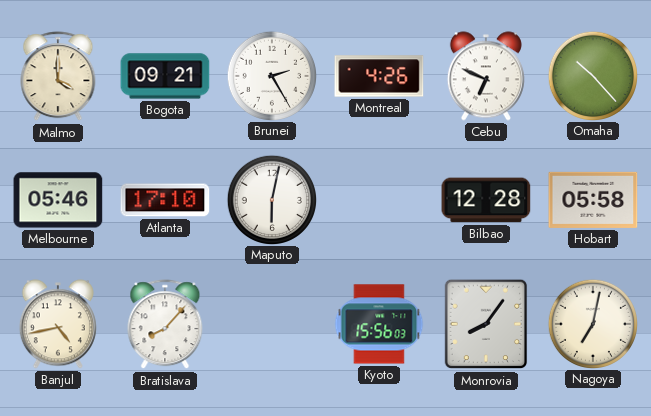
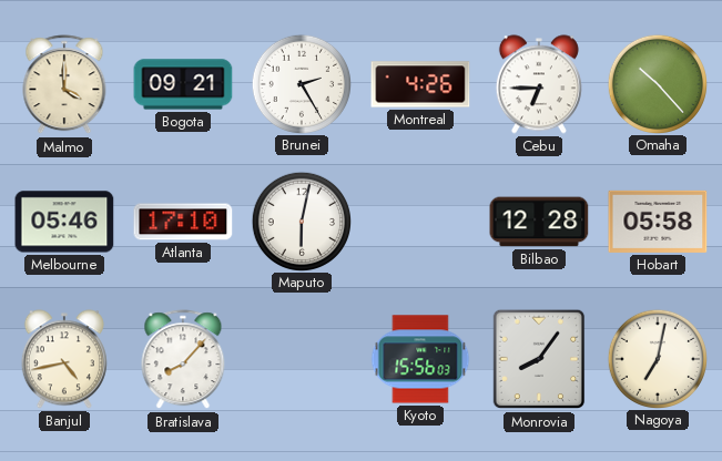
Cebu: 6:49 -> 6:45 (539, 84)
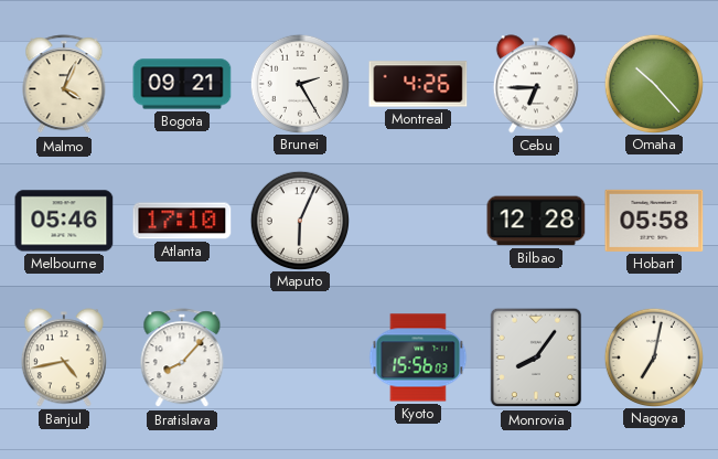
Malmo: 4:00 -> 4:04 (64, 85)
Maputo: 6:02 -> 6:04 (299, 220)
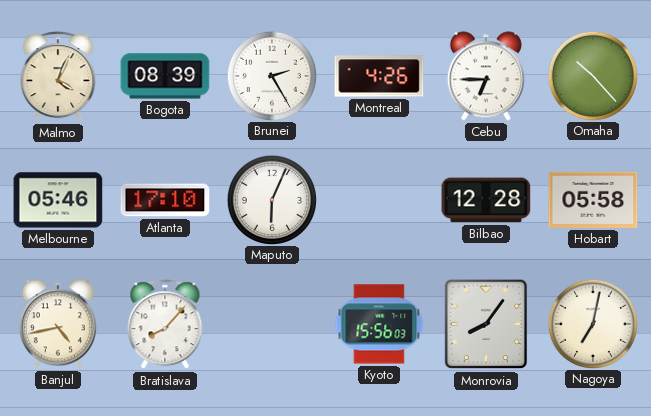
Bogota: 09:21 -> 08:39 (165, 76)
